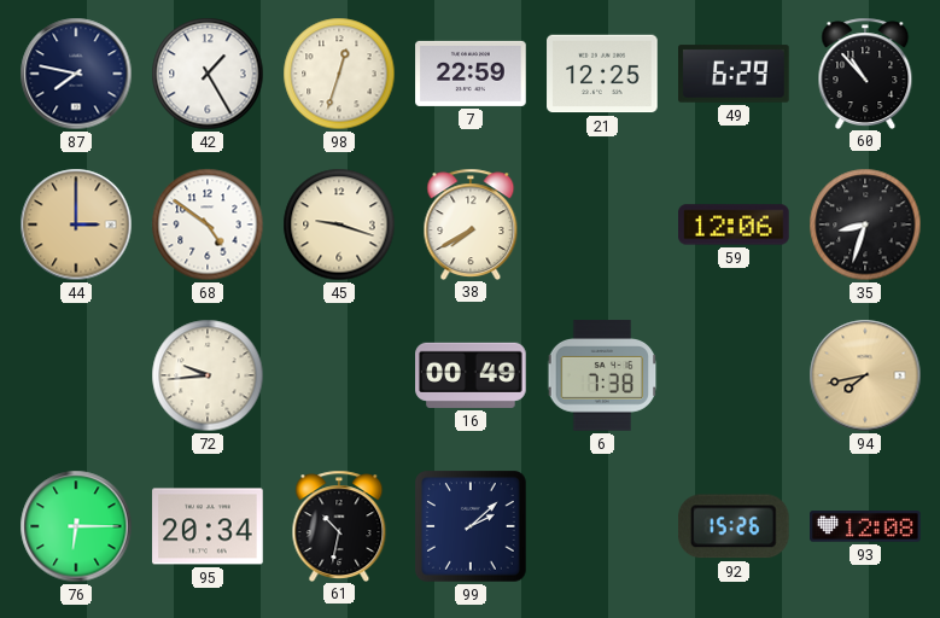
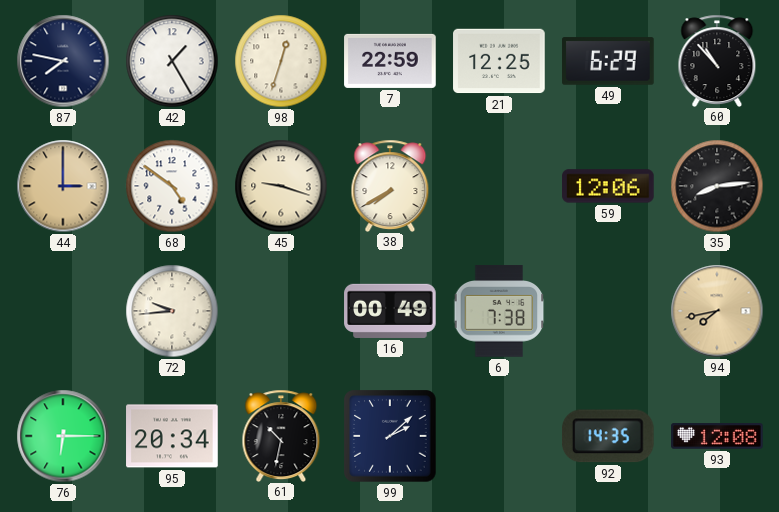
35: 8:33 -> 8:14 (717, 186)
92: 15:26 -> 14:35 (608, 436)
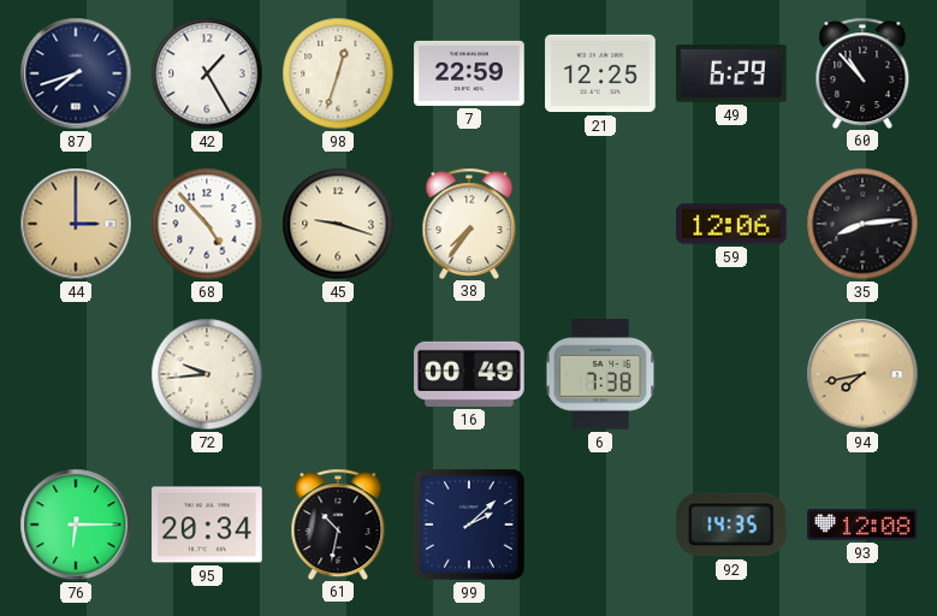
87: 7:47 -> 7:42 (76, 73)
68: 4:51 -> 4:53 (207, 224)
38: 7:40 -> 7:36 (469, 223)
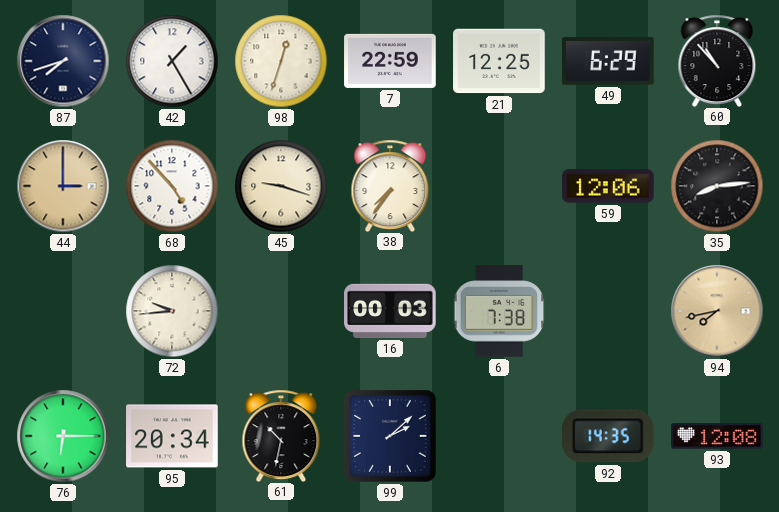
16: 00:49 -> 00:03 (390, 311)
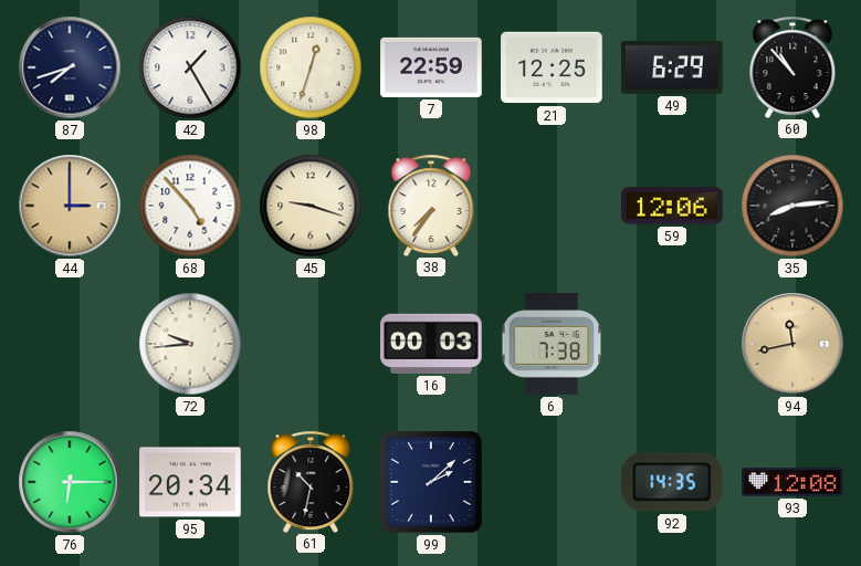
94: 7:43 -> 11:43 (792, 344)
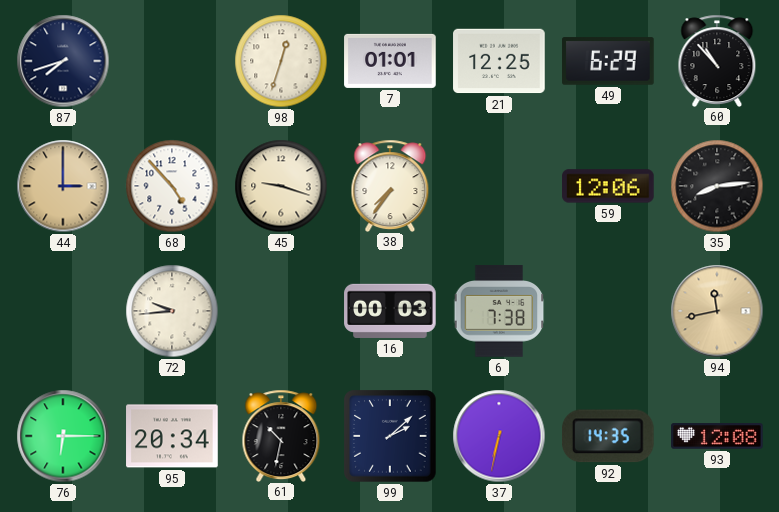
42: 1:25 -> none (190, 67)
7: 22:59 -> 01:01 (390, 61)
37: none -> 6:32 (499, 436)
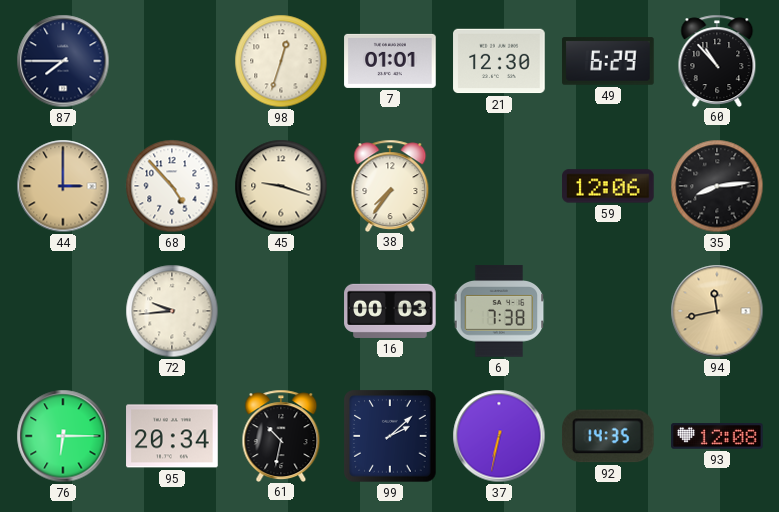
87: 7:42 -> 7:45 (63, 61)
21: 12:25 -> 12:30 (499, 61)
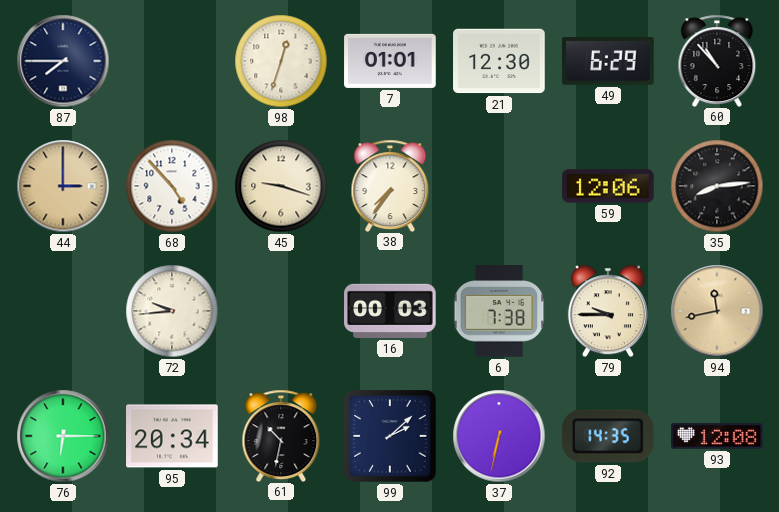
79: none -> 9:45 (608, 311)
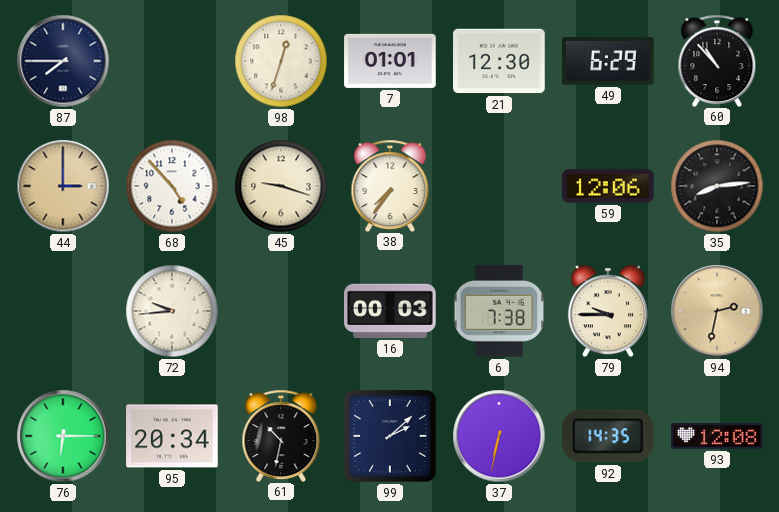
94: 11:43 -> 2:32 (717, 311)
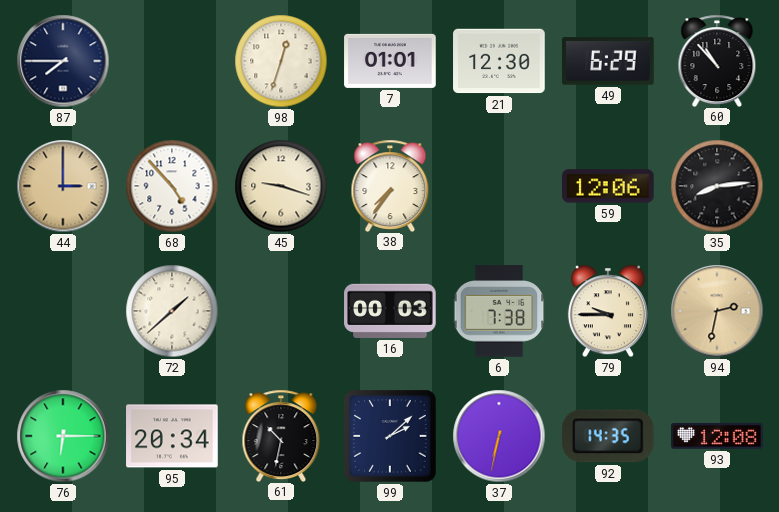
72: 9:44 -> 1:38 (172, 311)
